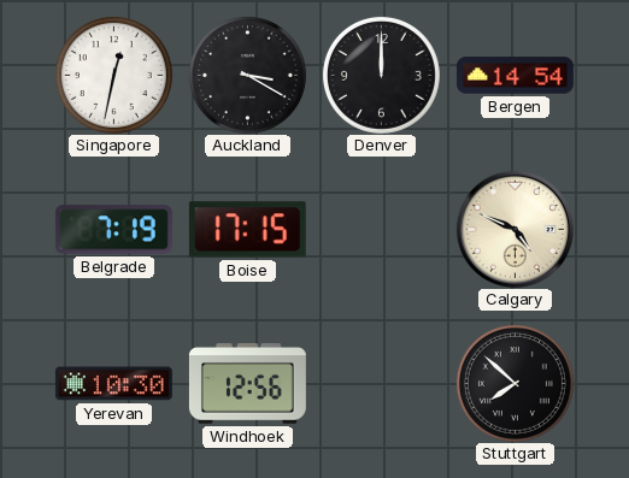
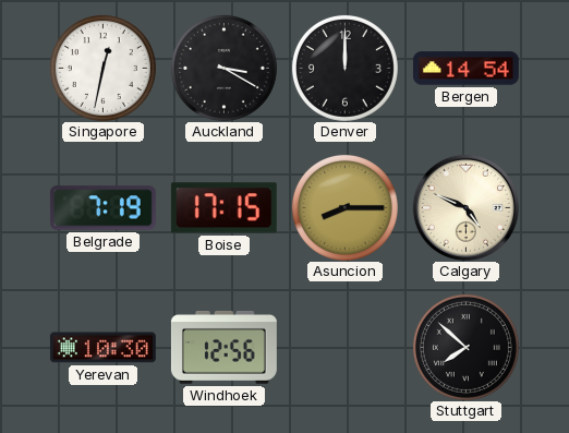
Asuncion: none -> 8:15 (344, 207)
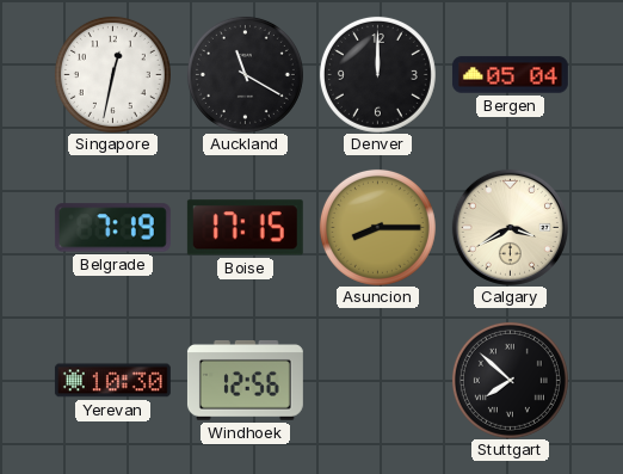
Auckland: 3:20 -> 11:20 (245, 74)
Bergen: 14:54 -> 05:04 (510, 75)
Calgary: 4:49 -> 3:40 (510, 227)
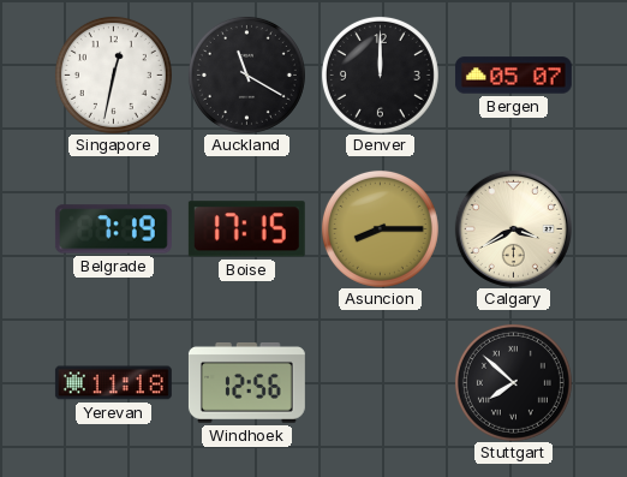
Bergen: 05:04 -> 05:07 (513, 76)
Yerevan: 10:30 -> 11:18 (113, 383)
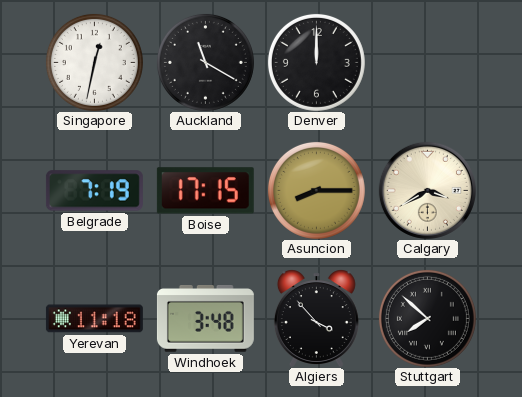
Bergen: 05:07 -> none (513, 76)
Windhoek: 12:56 -> 3:48 (205, 319)
Algiers: none -> 3:53 (316, 318)
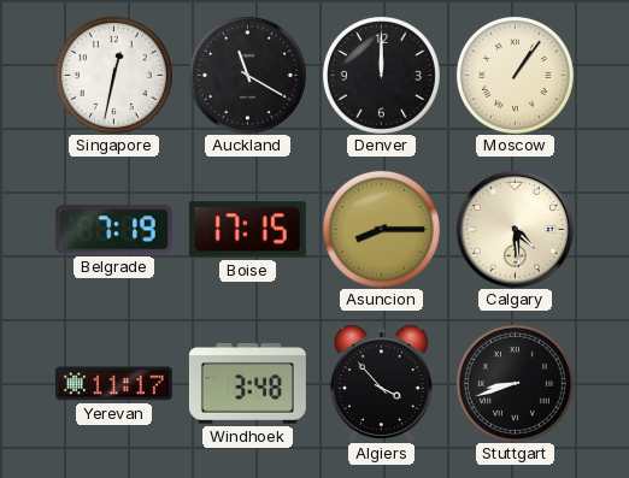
Moscow: none -> 1:06 (515, 75)
Calgary: 3:40 -> 4:29 (515, 229)
Yerevan: 11:18 -> 11:17 (113, 384)
Stuttgart: 7:52 -> 8:42 (515, 383)
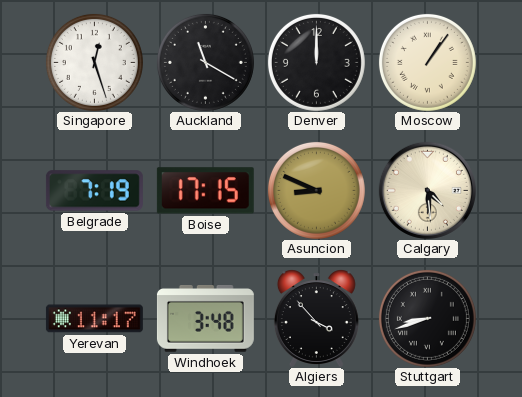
Singapore: 12:32 -> 12:27 (94, 62)
Asuncion: 8:15 -> 8:49 (316, 190)
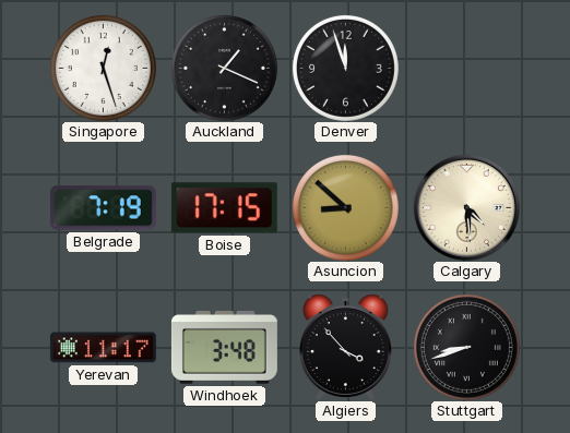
Auckland: 11:20 -> 1:19 (224, 68)
Denver: 12:00 -> 11:57 (345, 68)
Moscow: 1:06 -> none (427, 62)
Asuncion: 8:49 -> 8:52 (345, 207)
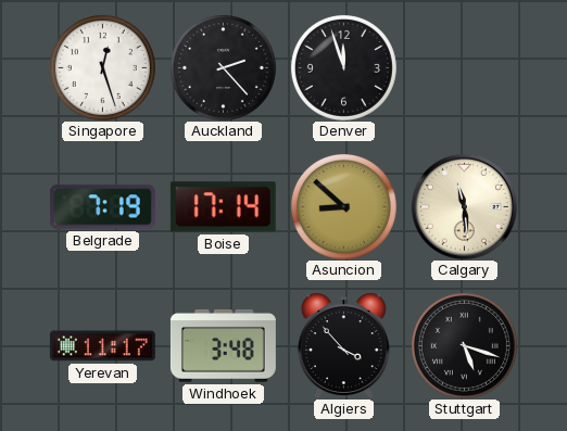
Auckland: 1:19 -> 2:23 (223, 67)
Boise: 17:15 -> 17:14 (223, 207)
Calgary: 4:29 -> 11:29 (464, 206)
Stuttgart: 8:42 -> 5:18 (464, 345)
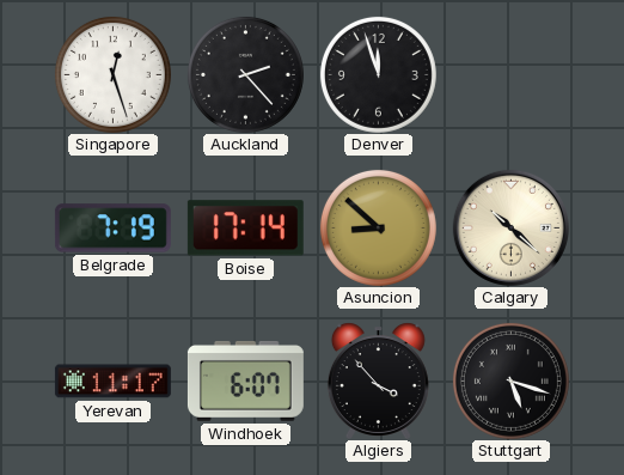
Calgary: 11:29 -> 10:22 (510, 227)
Windhoek: 3:48 -> 6:07 (245, 382)
